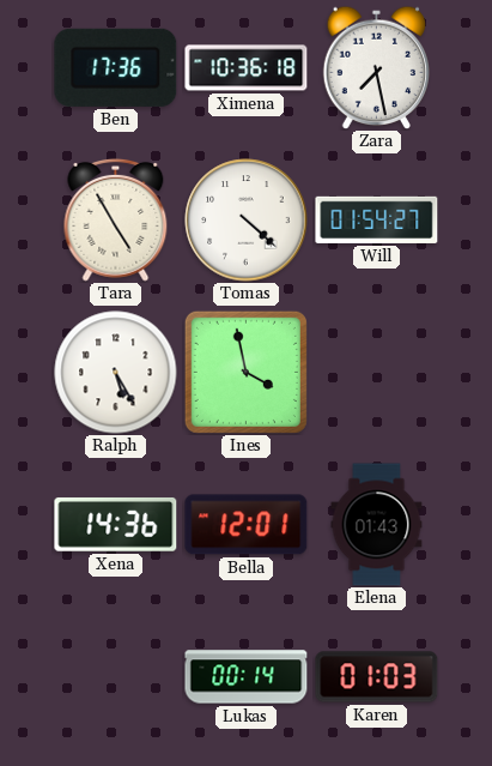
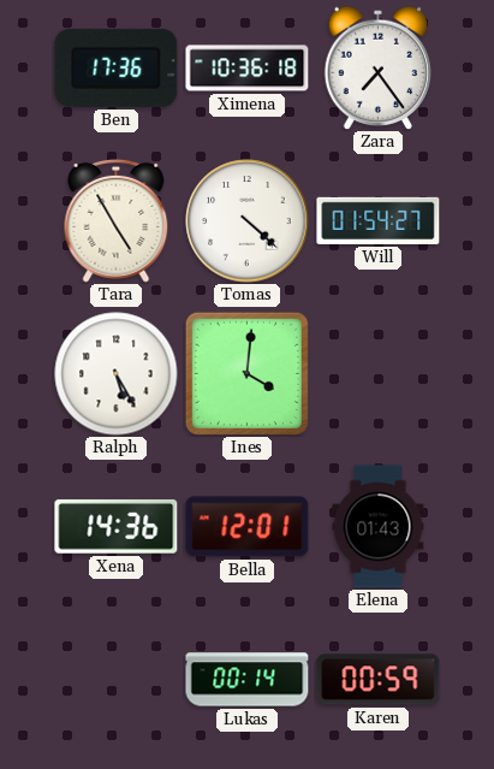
Zara: 7:28 -> 7:24 (377, 67)
Ines: 3:58 -> 4:01 (246, 373)
Karen: 01:03 -> 00:59 (379, 680)
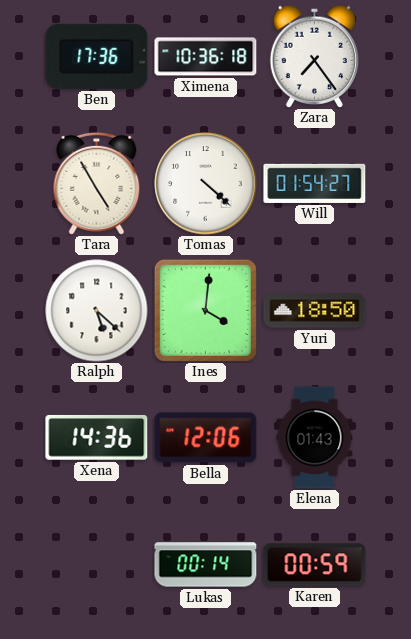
Ralph: 5:25 -> 5:22 (97, 311)
Yuri: none -> 18:50 (315, 311)
Bella: 12:01 -> 12:06 (206, 438)
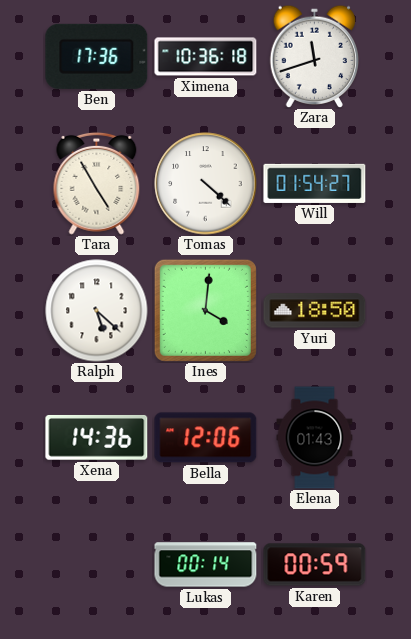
Zara: 7:24 -> 11:42 (314, 56)
